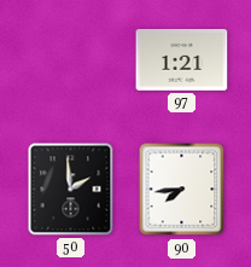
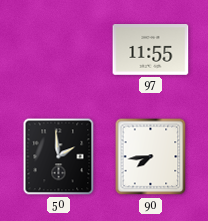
97: 1:21 -> 11:55 (151, 50)
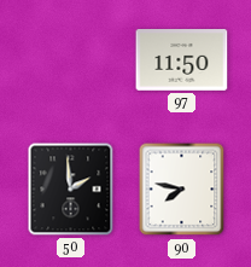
97: 11:55 -> 11:50 (182, 60)
90: 7:44 -> 7:47 (182, 190)
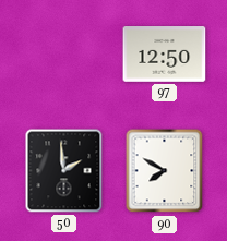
97: 11:50 -> 12:50 (165, 55)
90: 7:47 -> 7:50 (165, 171)
